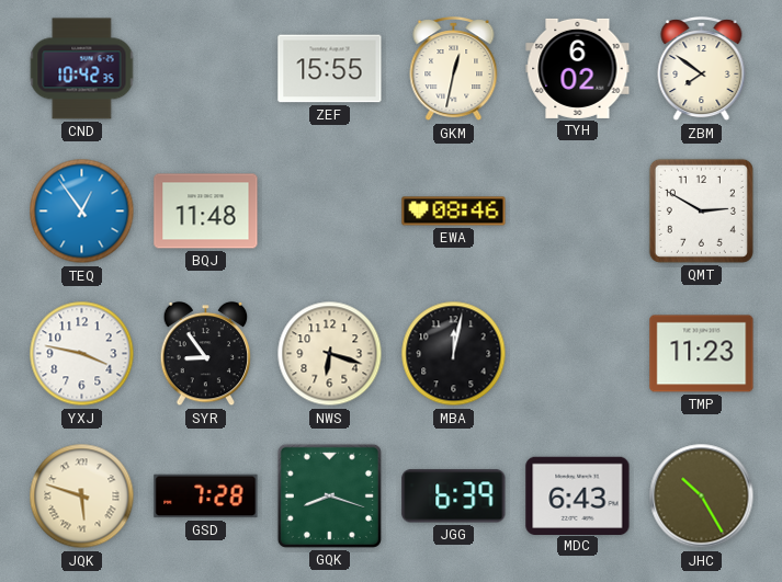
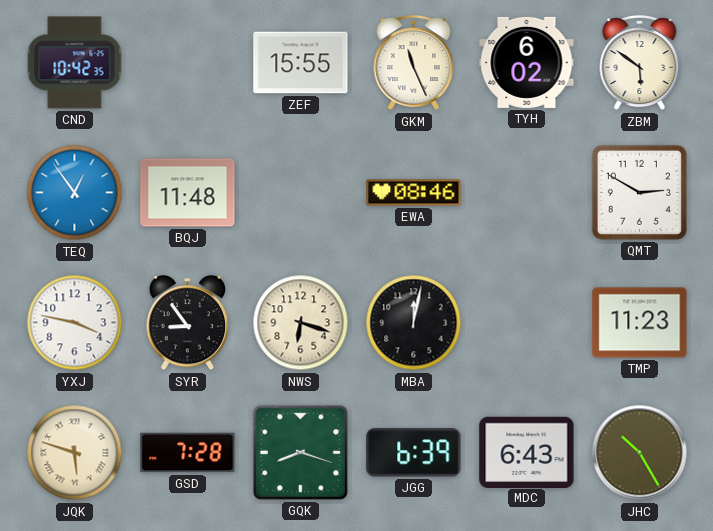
GKM: 12:32 -> 11:26 (414, 64)
ZBM: 7:51 -> 5:51 (640, 64)
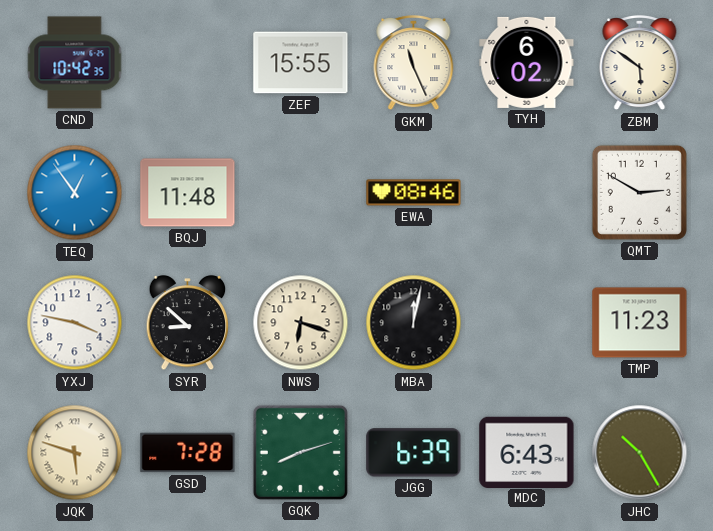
SYR: 8:54 -> 8:52 (188, 323)
GQK: 8:18 -> 8:12 (300, 452)
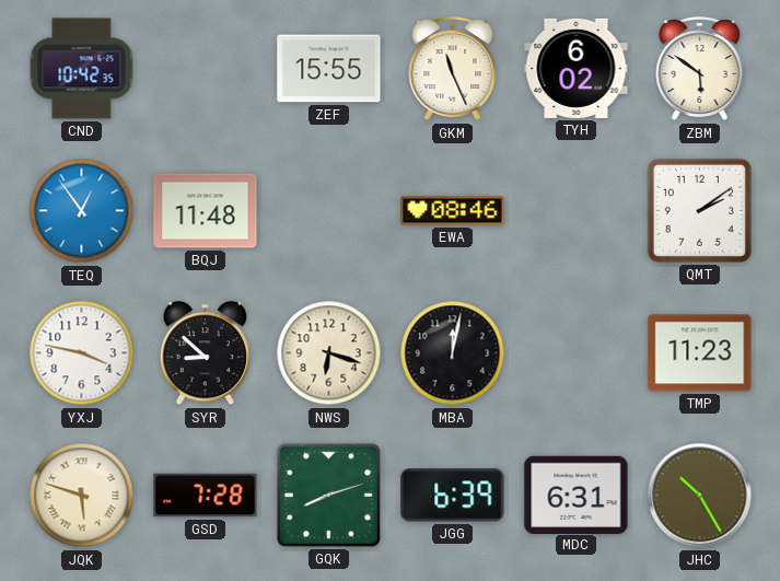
QMT: 2:50 -> 2:09 (699, 210)
MDC: 6:43 -> 6:31 (577, 495)
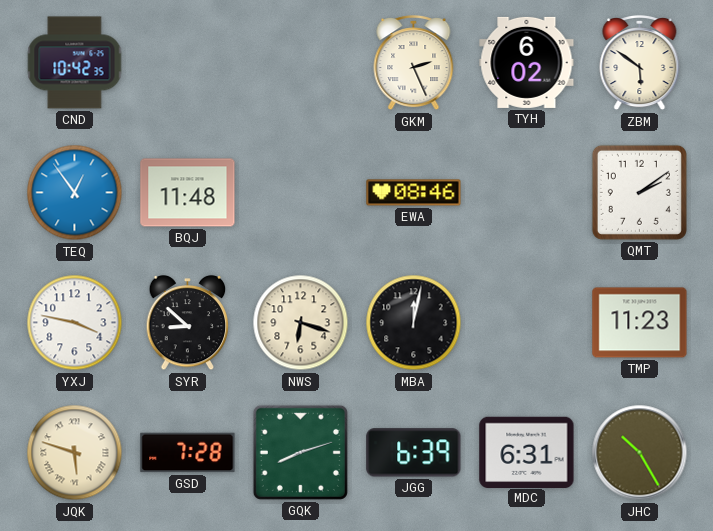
ZEF: 15:55 -> none (329, 69)
GKM: 11:26 -> 2:26 (414, 64)
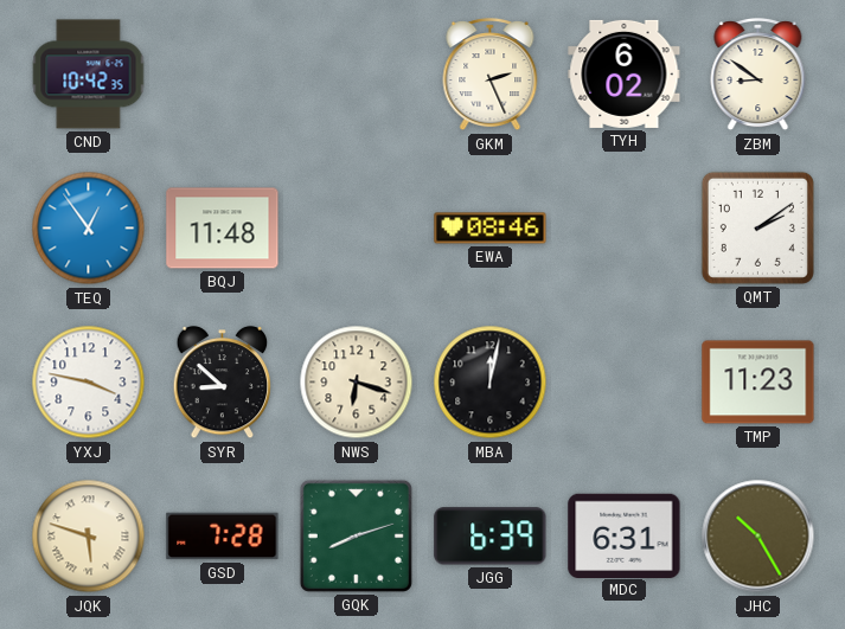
ZBM: 5:51 -> 8:51 (758, 76)
